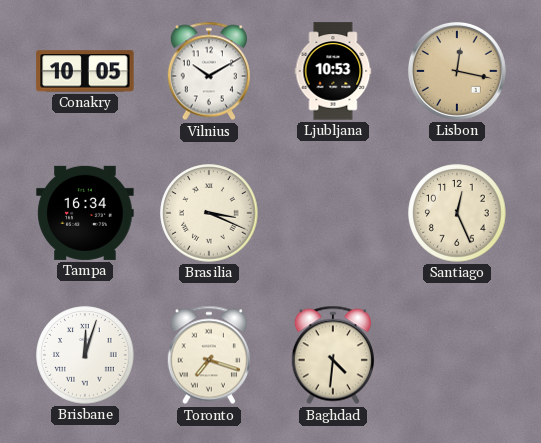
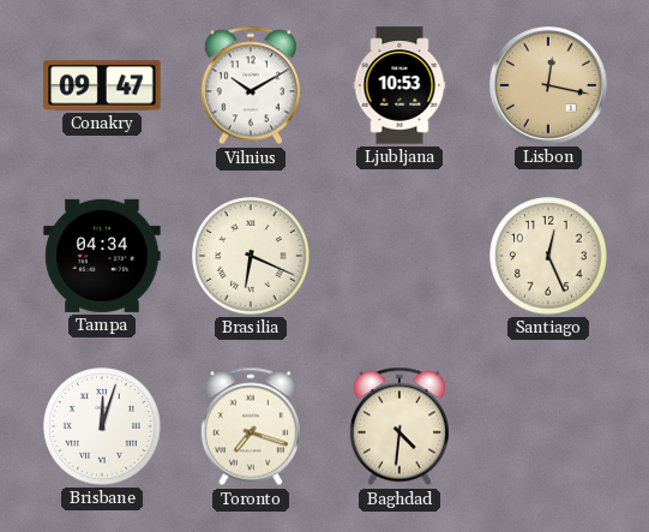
Conakry: 10:05 -> 09:47 (102, 85)
Tampa: 16:34 -> 04:34 (102, 256)
Brasilia: 3:19 -> 6:19 (251, 256)
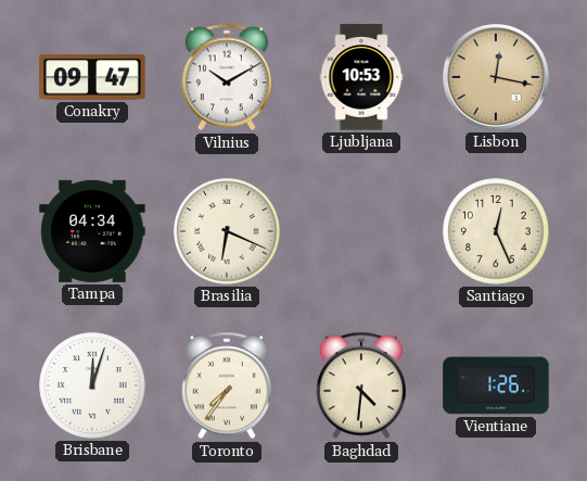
Toronto: 7:18 -> 7:36 (227, 385)
Vientiane: none -> 1:26 (496, 385)
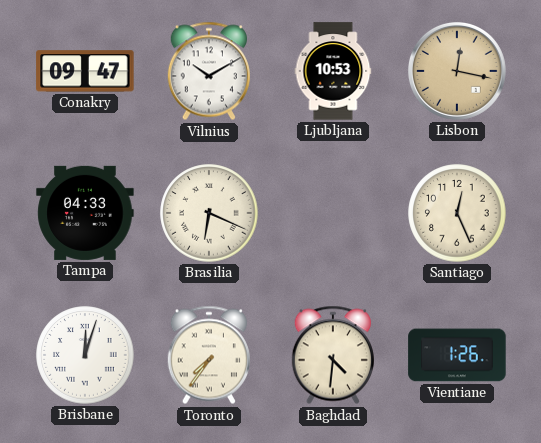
Tampa: 04:34 -> 04:33 (85, 213)
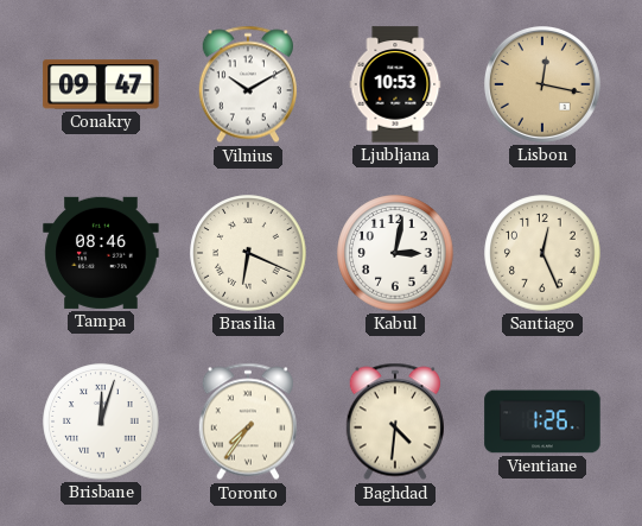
Tampa: 04:33 -> 08:46 (101, 253)
Kabul: none -> 3:02 (395, 253)
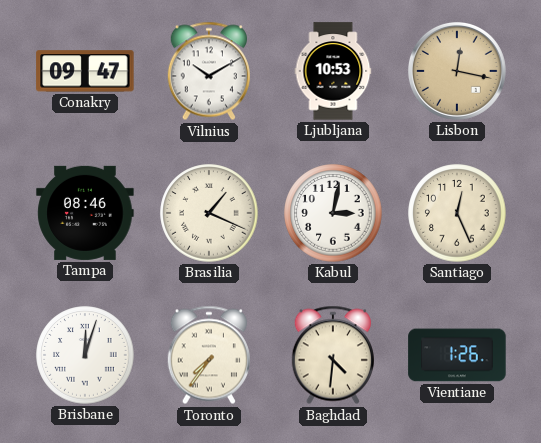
Brasilia: 6:19 -> 1:19 (209, 213)
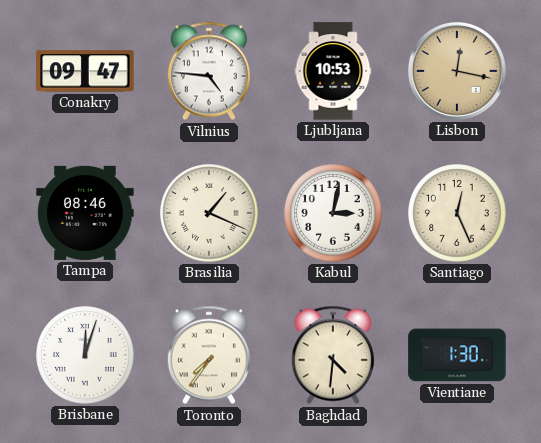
Vilnius: 10:10 -> 4:46 (209, 71)
Vientiane: 1:26 -> 1:30 (457, 355)
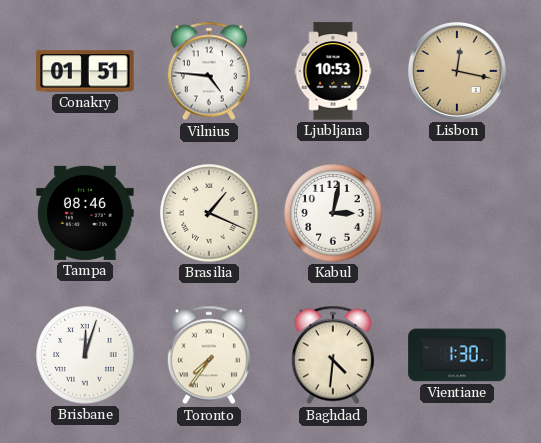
Conakry: 09:47 -> 01:51 (85, 71)
Santiago: 12:26 -> none (457, 213)
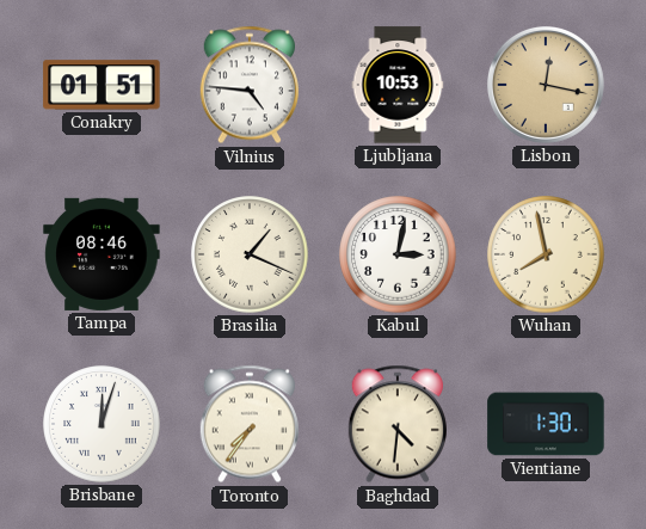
Wuhan: none -> 7:58 (546, 254)
